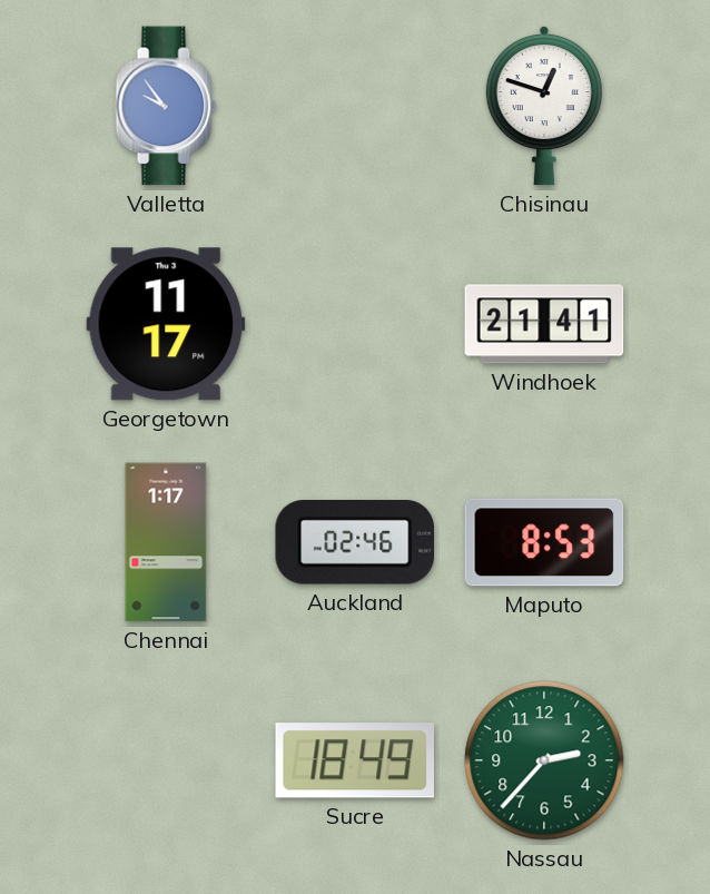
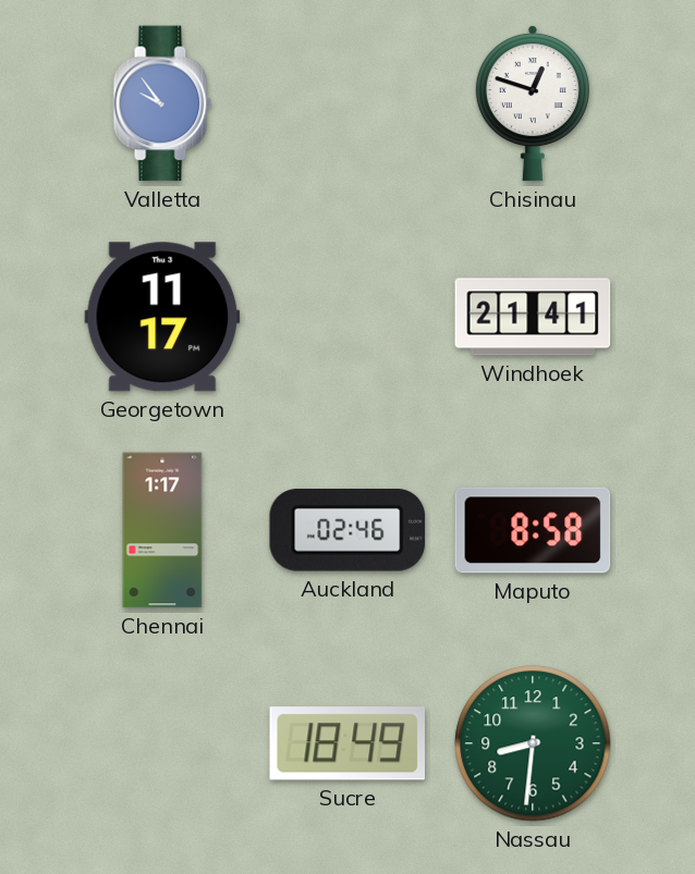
Maputo: 8:53 -> 8:58 (533, 530)
Nassau: 2:37 -> 8:31 (533, 743)
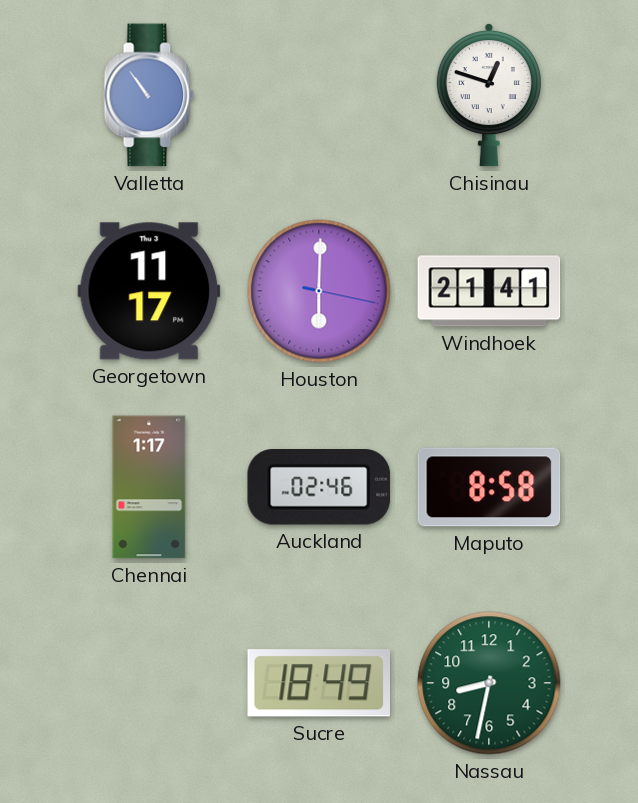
Valletta: 9:54 -> 10:54 (149, 95)
Houston: none -> 6:00 (319, 291)
Nassau: 8:31 -> 8:32 (489, 683)
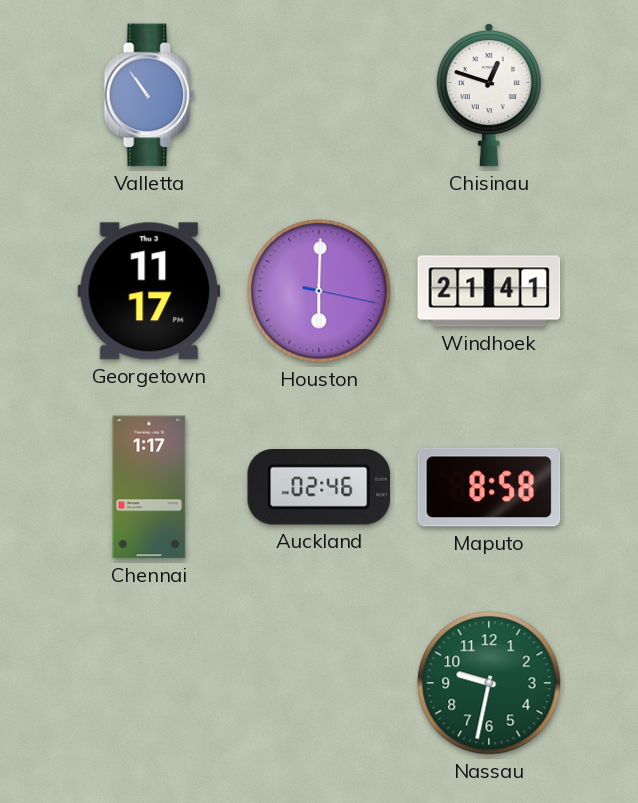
Sucre: 18:49 -> none (318, 683)
Nassau: 8:32 -> 9:32 (489, 683)
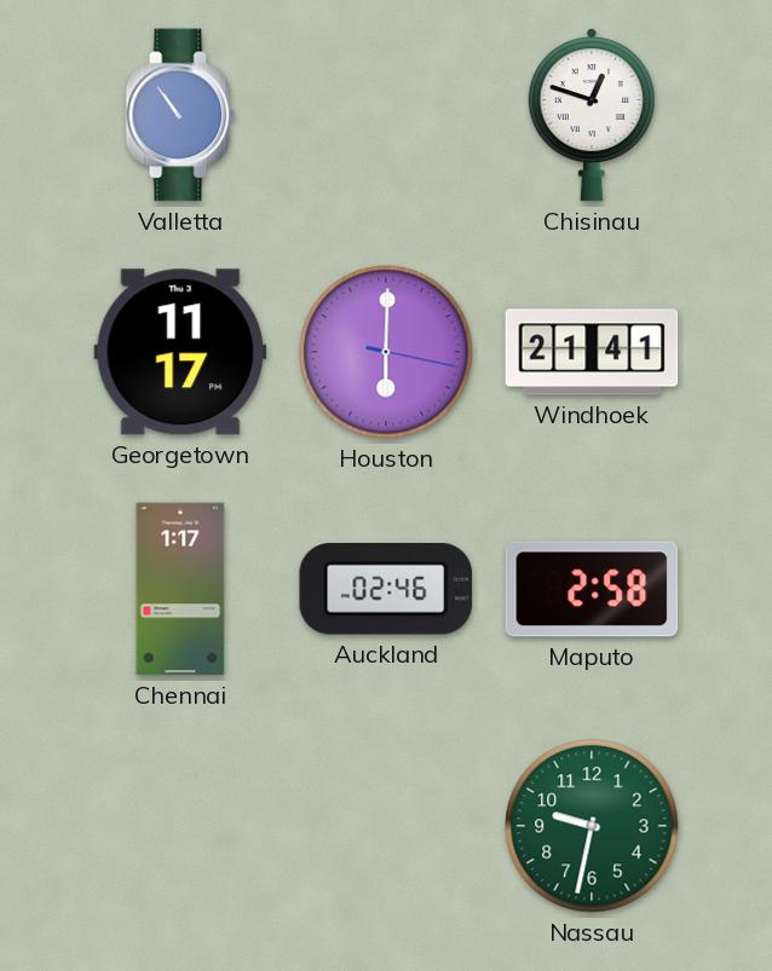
Maputo: 8:58 -> 2:58 (592, 589)
